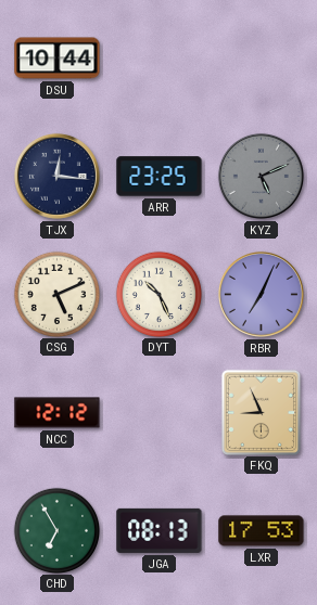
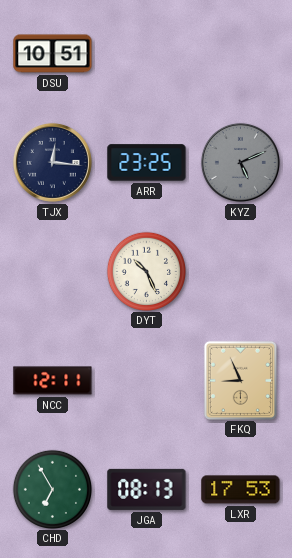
DSU: 10:44 -> 10:51 (53, 54)
CSG: 5:11 -> none (56, 294)
RBR: 7:04 -> none (261, 294)
NCC: 12:12 -> 12:11 (53, 381)
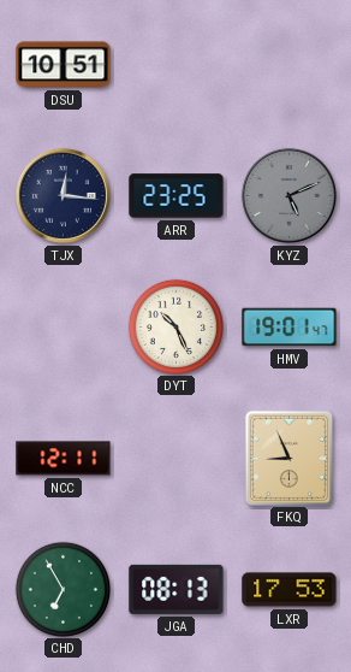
HMV: none -> 19:01 (290, 328)
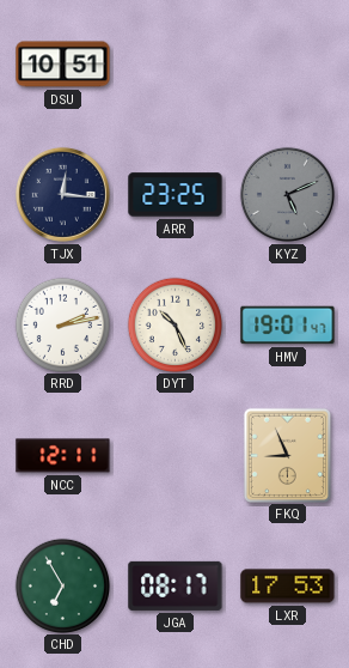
RRD: none -> 2:13 (62, 324)
JGA: 08:13 -> 08:17 (176, 585)
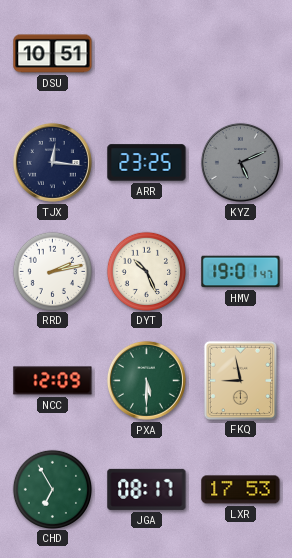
NCC: 12:11 -> 12:09 (53, 381)
PXA: none -> 5:30 (146, 380)
FKQ: 8:56 -> 8:58 (240, 380)
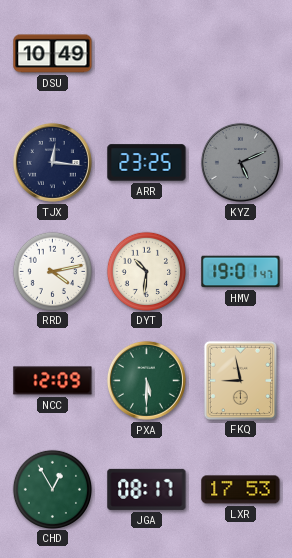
DSU: 10:51 -> 10:49 (53, 54)
RRD: 2:13 -> 4:13 (52, 271)
DYT: 10:26 -> 10:31 (146, 271)
CHD: 6:55 -> 12:55 (52, 489)
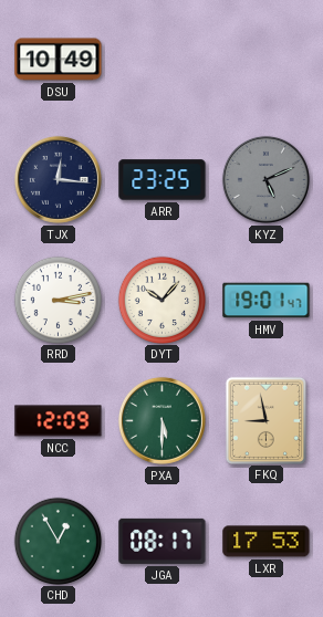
RRD: 4:13 -> 3:13 (58, 300)
DYT: 10:31 -> 10:07 (161, 300)
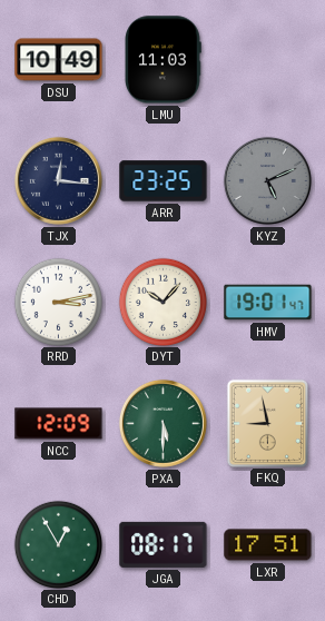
LMU: none -> 11:03 (162, 60)
LXR: 17:53 -> 17:51 (268, 545)
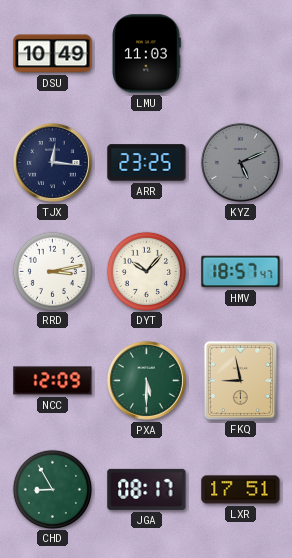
HMV: 19:01 -> 18:57 (241, 272)
CHD: 12:55 -> 8:55 (52, 489)
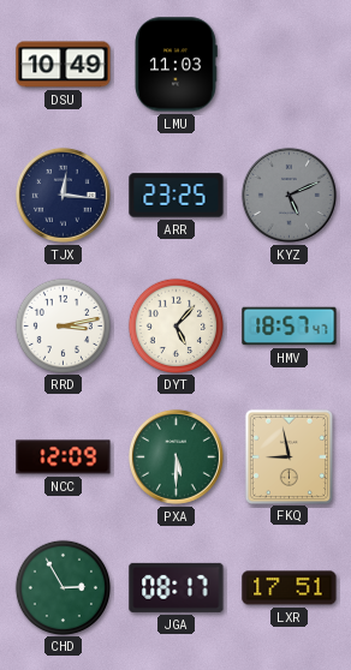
DYT: 10:07 -> 5:07 (175, 325)
CHD: 8:55 -> 2:55 (63, 587)
